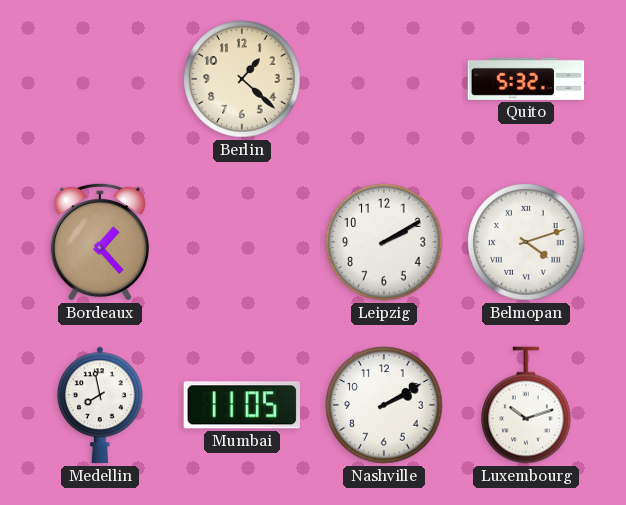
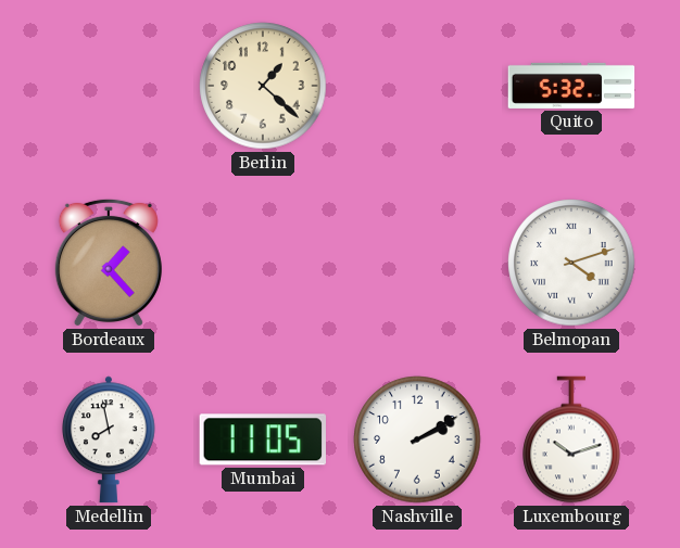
Leipzig: 2:10 -> none (384, 242)
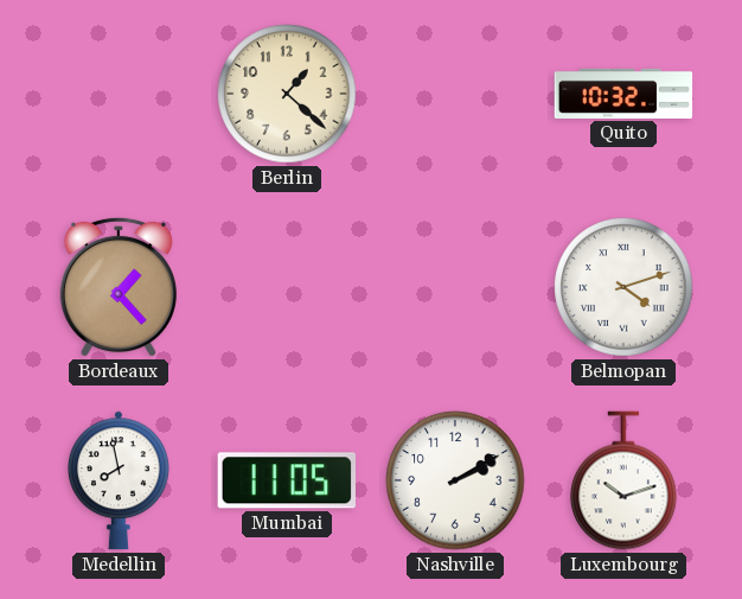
Quito: 5:32 -> 10:32 (623, 94)
